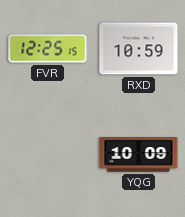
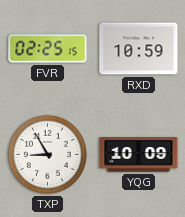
FVR: 12:25 -> 02:25 (48, 49)
TXP: none -> 8:55 (47, 154)
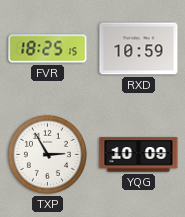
FVR: 02:25 -> 18:25 (48, 49)
TXP: 8:55 -> 2:55 (47, 154)
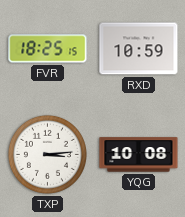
TXP: 2:55 -> 3:14 (47, 154)
YQG: 10:09 -> 10:08 (139, 155)
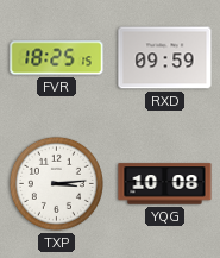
RXD: 10:59 -> 09:59 (165, 58)
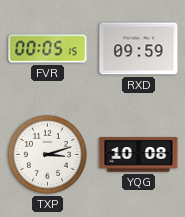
FVR: 18:25 -> 00:05 (48, 49)
TXP: 3:14 -> 3:12 (47, 154)
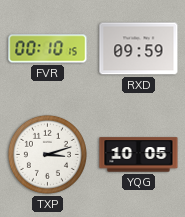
FVR: 00:05 -> 00:10 (48, 49)
YQG: 10:08 -> 10:05 (139, 155)
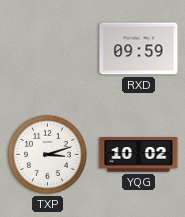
FVR: 00:10 -> none (48, 49)
YQG: 10:05 -> 10:02 (139, 155)
